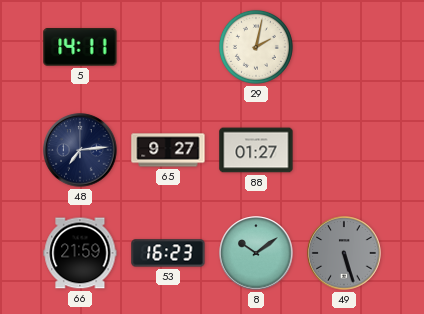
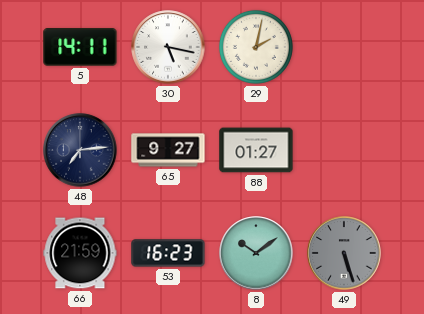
30: none -> 5:17 (168, 47)
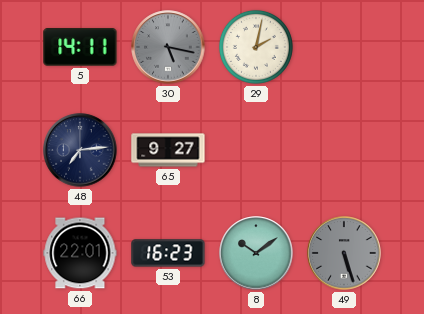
30 dial: white -> grey (168, 47)
88: 01:27 -> none (256, 150)
66: 21:59 -> 22:01 (80, 253)
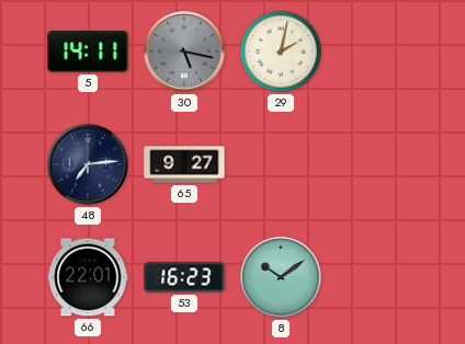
49: 5:27 -> none (344, 253)
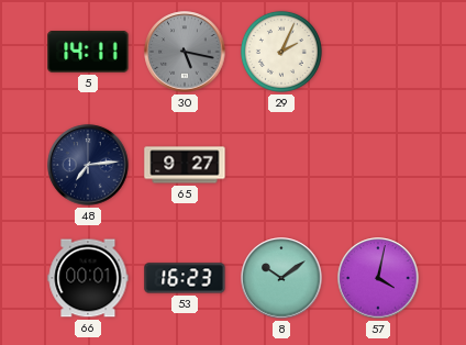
29: 2:02 -> 2:04 (281, 52)
66: 22:01 -> 00:01 (88, 278)
57: none -> 4:02 (378, 278)
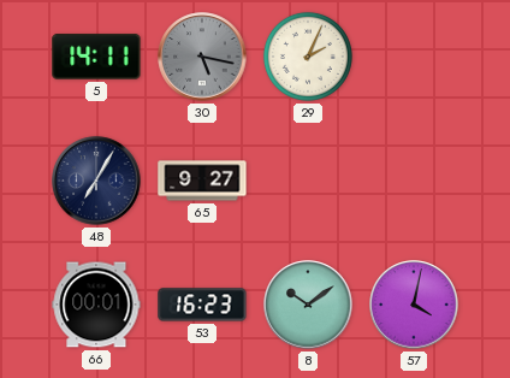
48: 7:14 -> 7:05 (96, 181)
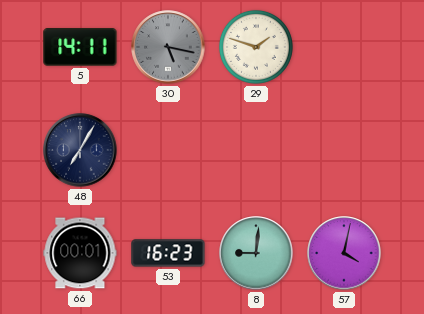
29: 2:04 -> 1:48 (256, 47)
65: 9:27 -> none (202, 181)
8: 10:09 -> 9:01 (256, 253)
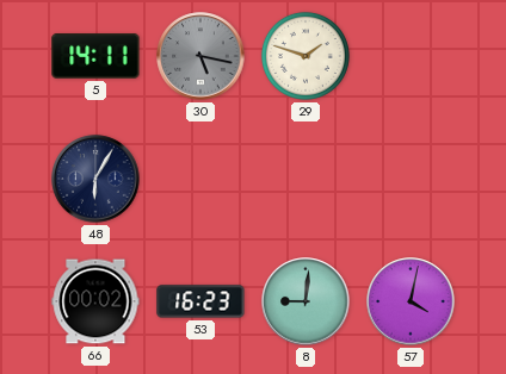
48: 7:05 -> 6:05 (95, 179)
66: 00:01 -> 00:02 (95, 301)
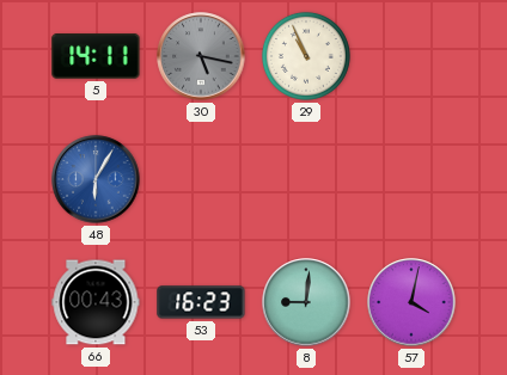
29: 1:48 -> 10:56 (306, 56)
48 dial: navy -> blue (96, 179)
66: 00:02 -> 00:43 (96, 302)
